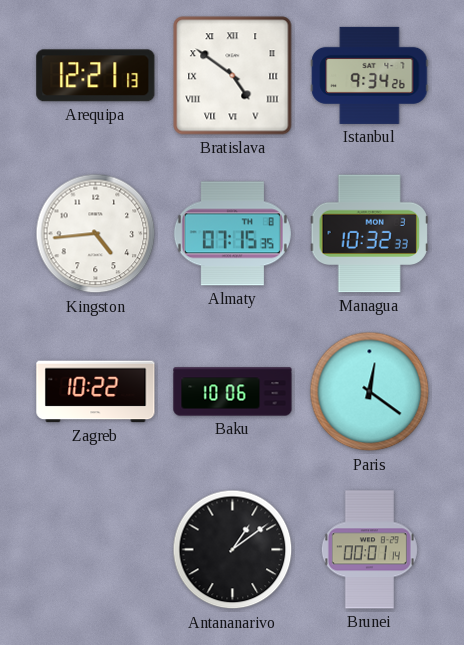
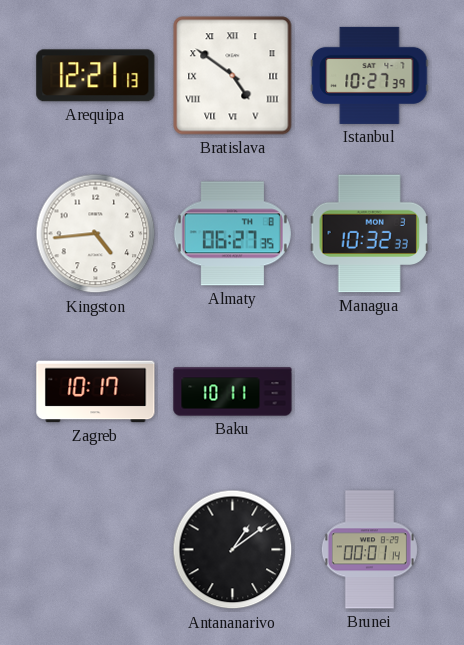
Istanbul: 9:34 -> 10:27 (370, 75)
Almaty: 07:15 -> 06:27 (232, 234)
Zagreb: 10:22 -> 10:17 (96, 392)
Baku: 10:06 -> 10:11 (233, 392)
Paris: 12:21 -> none (370, 392)
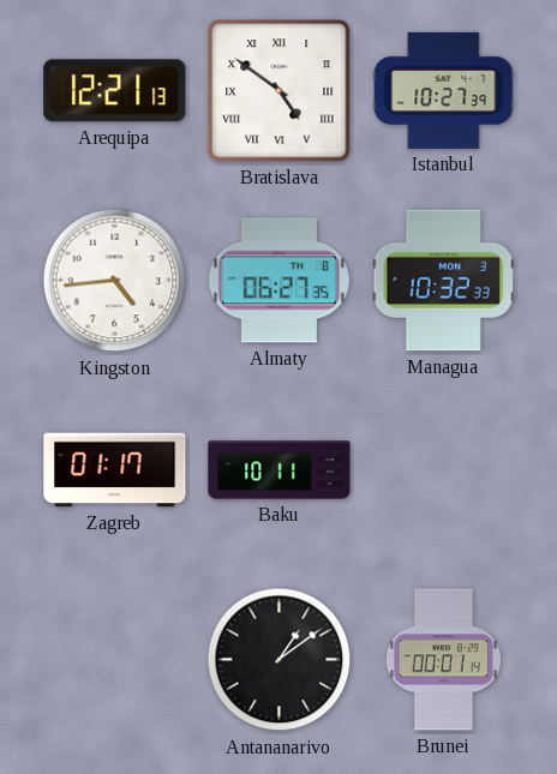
Zagreb: 10:17 -> 01:17 (115, 470)
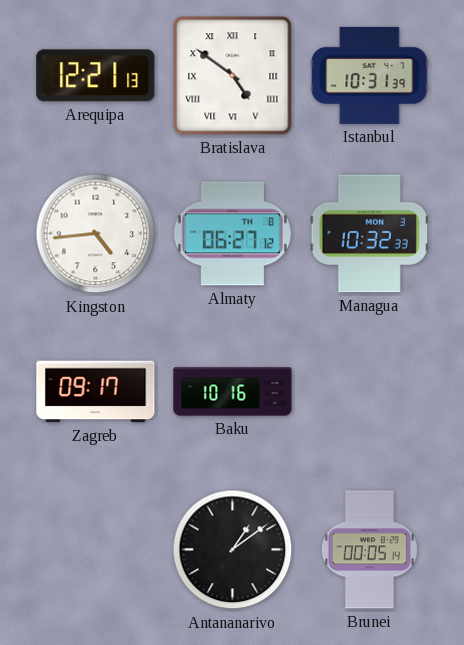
Istanbul: 10:27 -> 10:31 (370, 75)
Almaty: 06:27:35 -> 06:27:12 (232, 234)
Zagreb: 01:17 -> 09:17 (96, 392)
Baku: 10:11 -> 10:16 (233, 392)
Brunei: 00:01 -> 00:05 (369, 550)
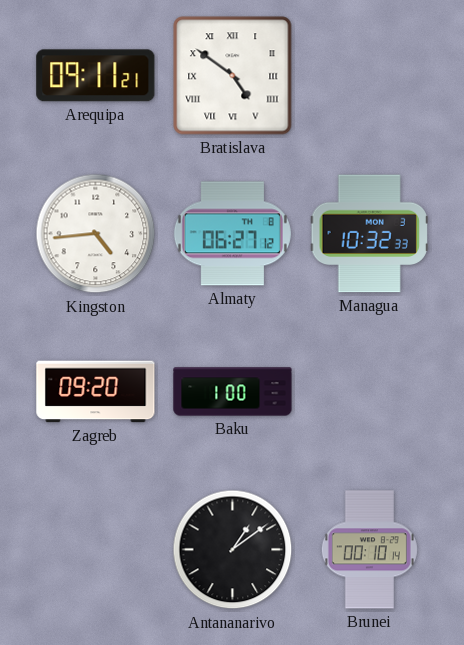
Arequipa: 12:21 -> 09:11 (96, 76)
Istanbul: 10:31 -> none (370, 75)
Zagreb: 09:17 -> 09:20 (96, 392)
Baku: 10:16 -> 1:00 (233, 392)
Brunei: 00:05 -> 00:10 (369, 550)
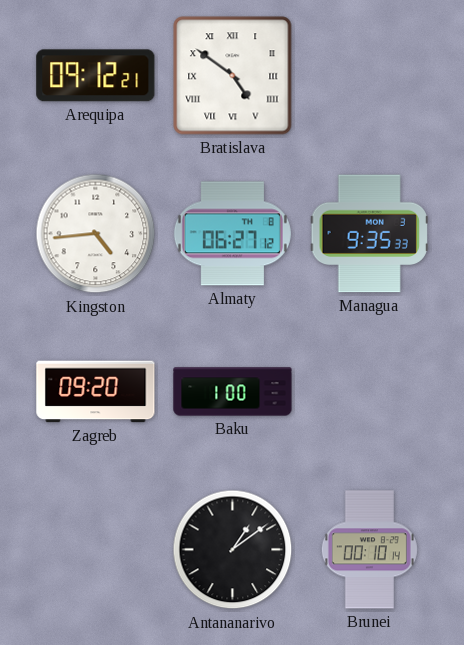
Arequipa: 09:11 -> 09:12 (96, 76)
Managua: 10:32 -> 9:35 (369, 234)
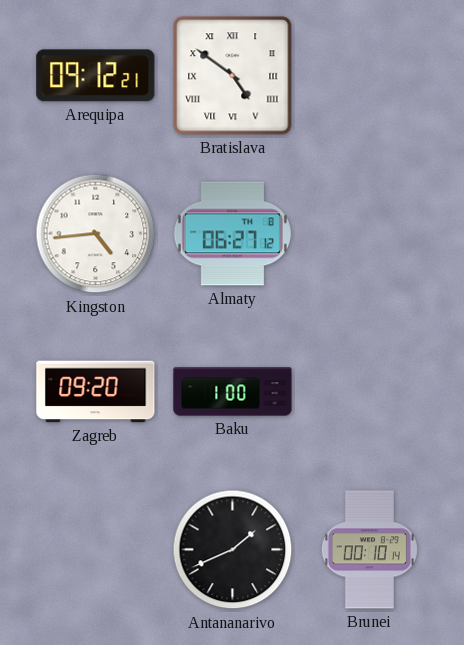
Managua: 9:35 -> none (369, 234)
Antananarivo: 1:09 -> 1:41 (233, 550)
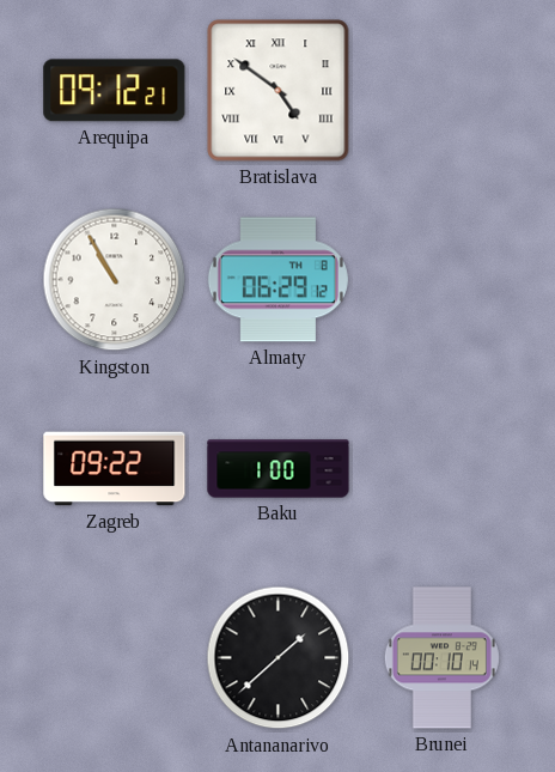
Kingston: 4:44 -> 10:55 (115, 280)
Almaty: 06:27 -> 06:29 (277, 280)
Zagreb: 09:20 -> 09:22 (115, 469)
Antananarivo: 1:41 -> 1:38 (279, 658)
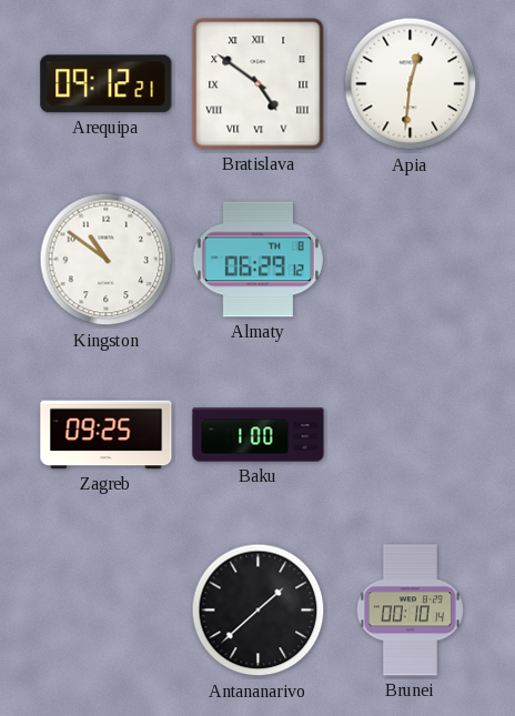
Apia: none -> 12:31 (411, 84)
Kingston: 10:55 -> 10:51 (107, 260)
Zagreb: 09:22 -> 09:25 (107, 435)
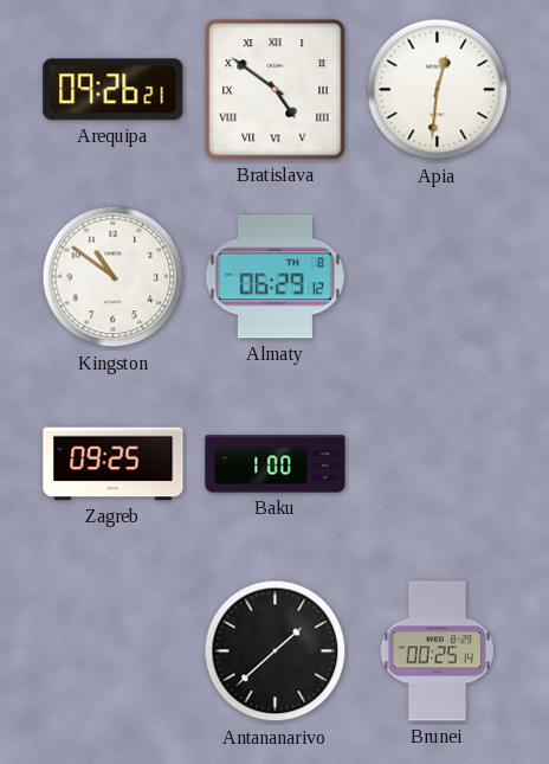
Arequipa: 09:12 -> 09:26 (114, 90)
Brunei: 00:10 -> 00:25 (437, 651)
